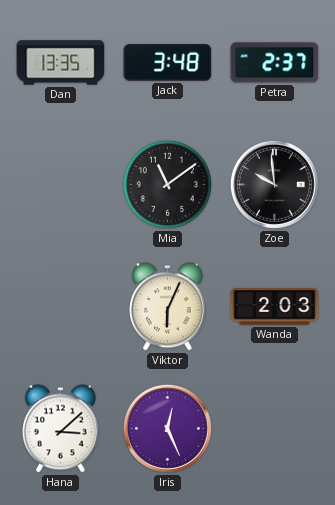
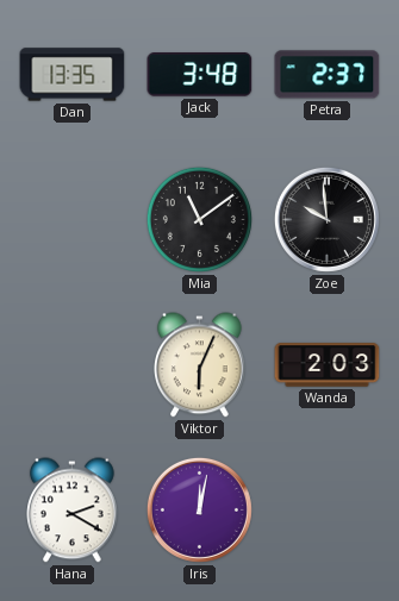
Hana: 3:08 -> 2:20 (73, 511)
Iris: 12:26 -> 12:02 (199, 509)
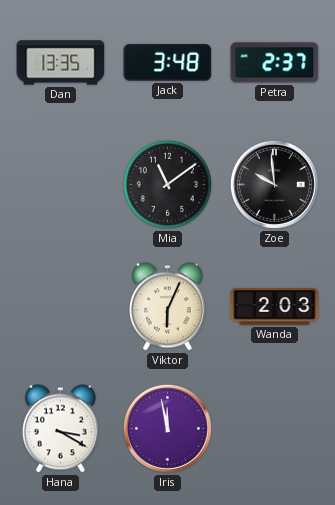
Hana: 2:20 -> 3:20 (61, 429)
Iris: 12:02 -> 11:58 (167, 428)
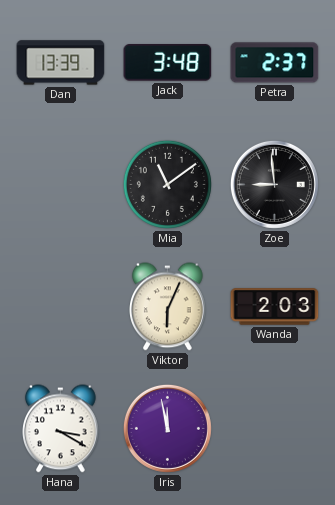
Dan: 13:35 -> 13:39 (61, 63)
Zoe: 9:59 -> 8:59 (274, 184)
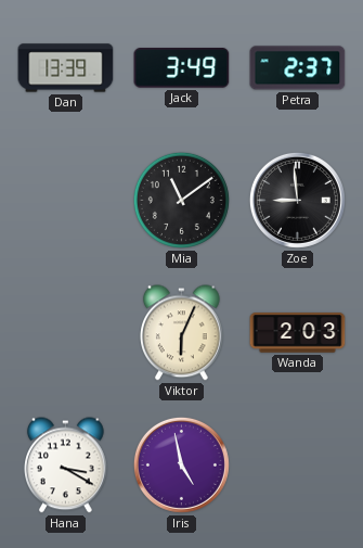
Jack: 3:48 -> 3:49 (182, 68)
Iris: 11:58 -> 4:58 (181, 464)
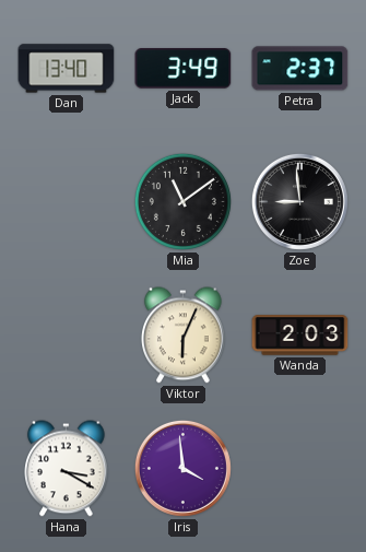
Dan: 13:39 -> 13:40 (67, 69)
Iris: 4:58 -> 3:59 (182, 468)
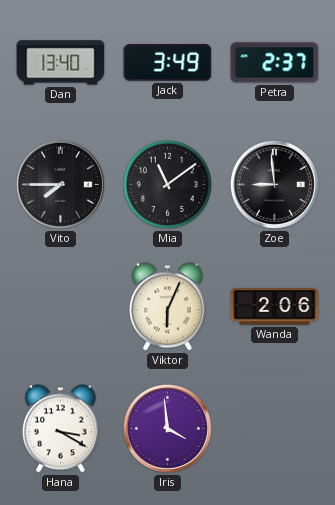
Vito: none -> 7:45 (60, 184)
Wanda: 2:03 -> 2:06 (275, 307)
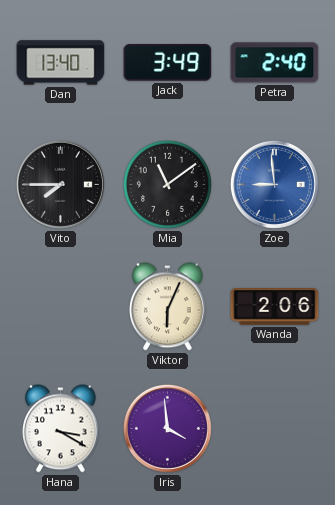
Petra: 2:37 -> 2:40 (275, 63)
Zoe dial: black -> blue (274, 184)
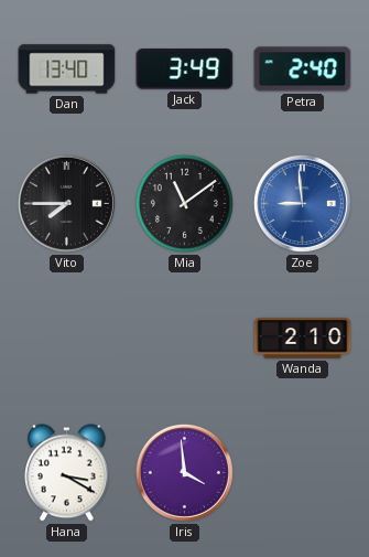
Viktor: 6:04 -> none (168, 307)
Wanda: 2:06 -> 2:10 (303, 339)
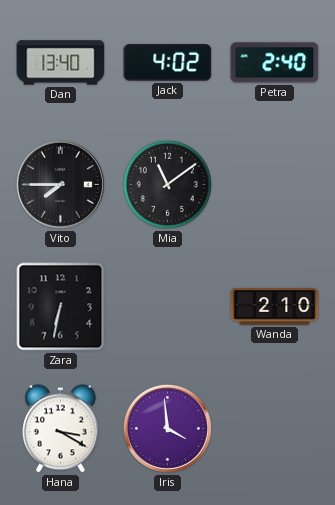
Jack: 3:49 -> 4:02 (168, 63)
Zoe: 8:59 -> none (302, 203)
Zara: none -> 6:32 (61, 307)
